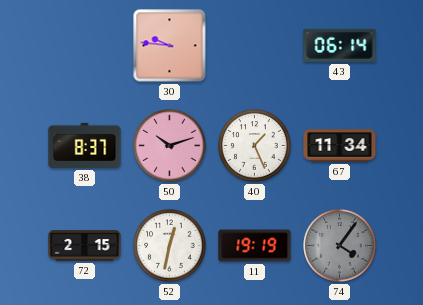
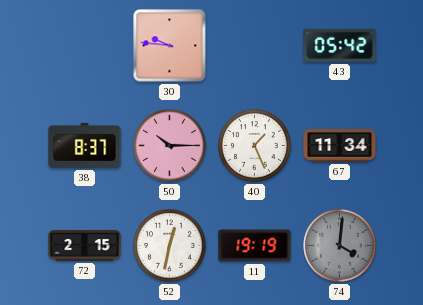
43: 06:14 -> 05:42 (340, 45)
50: 10:12 -> 10:15 (170, 146)
74: 4:06 -> 4:01 (340, 246)
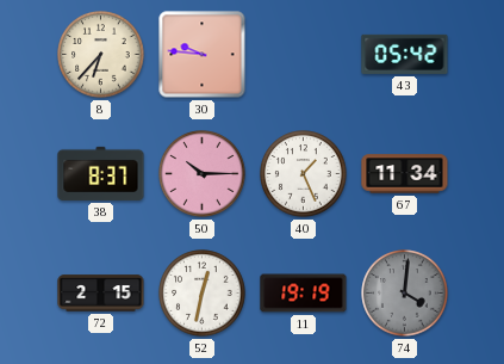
8: none -> 6:37 (101, 55)
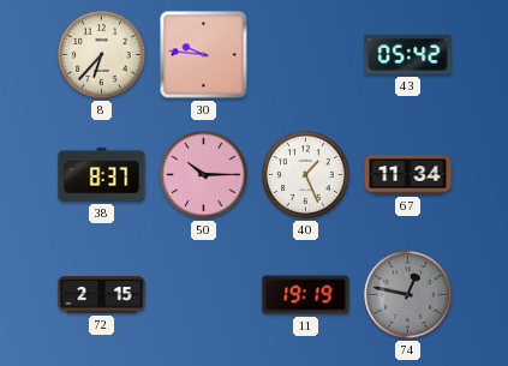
52: 12:32 -> none (203, 294)
74: 4:01 -> 12:47 (408, 295)
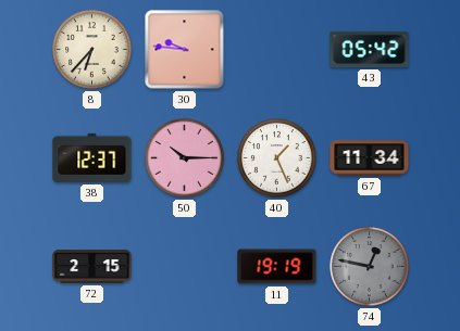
38: 8:37 -> 12:37 (92, 157)
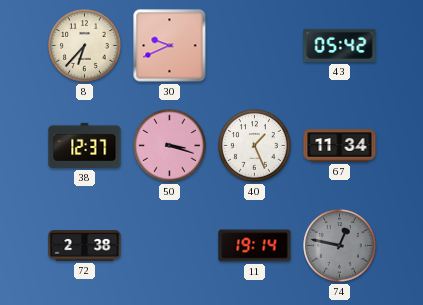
30: 9:46 -> 9:41 (170, 46)
50: 10:15 -> 3:18 (170, 146)
72: 2:15 -> 2:38 (85, 246)
11: 19:19 -> 19:14 (255, 246)
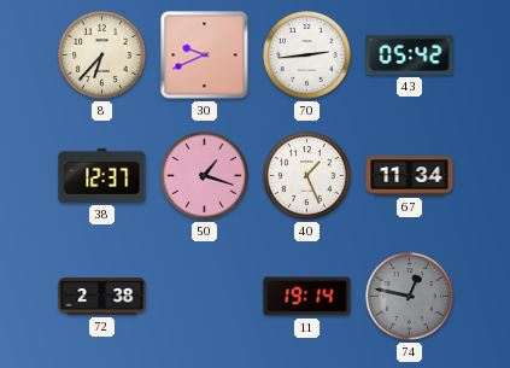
70: none -> 2:44 (307, 56)
50: 3:18 -> 1:18 (205, 176)
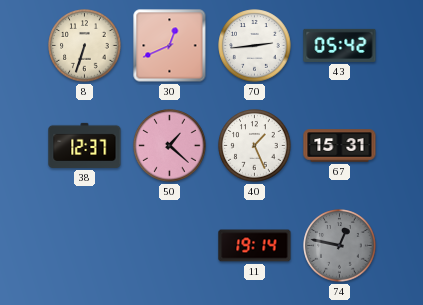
8: 6:37 -> 6:33 (85, 46)
30: 9:41 -> 12:41 (170, 46)
50: 1:18 -> 1:22 (170, 146)
67: 11:34 -> 15:31 (340, 146)
72: 2:38 -> none (102, 297)
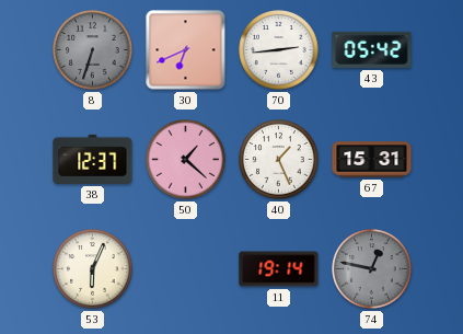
8 dial: cream -> grey (93, 50)
30: 12:41 -> 6:41 (186, 50)
53: none -> 6:04 (93, 269)
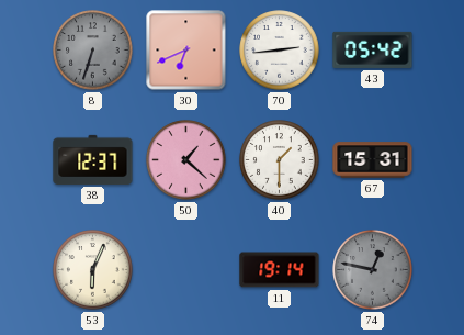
40: 1:26 -> 1:30 (280, 160)
